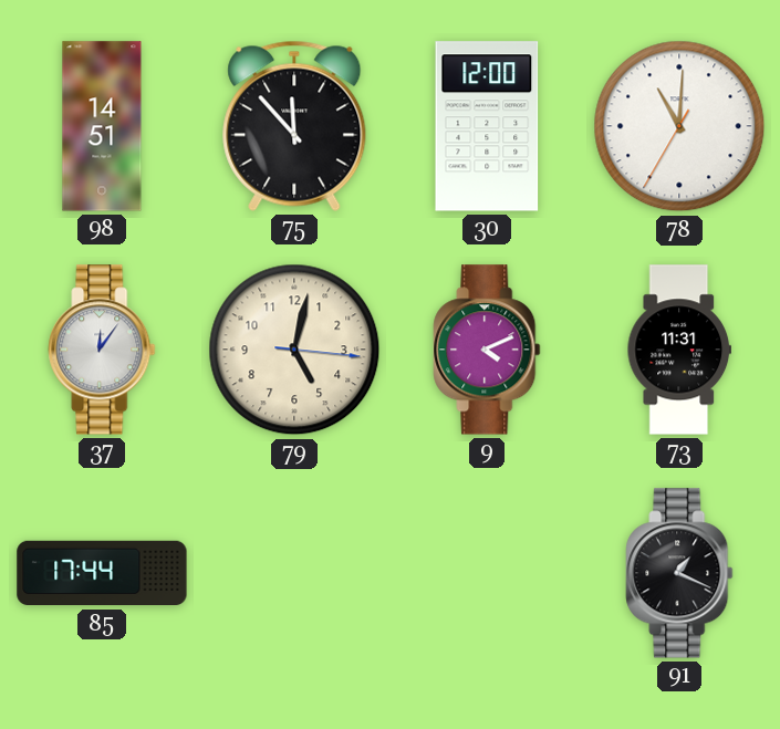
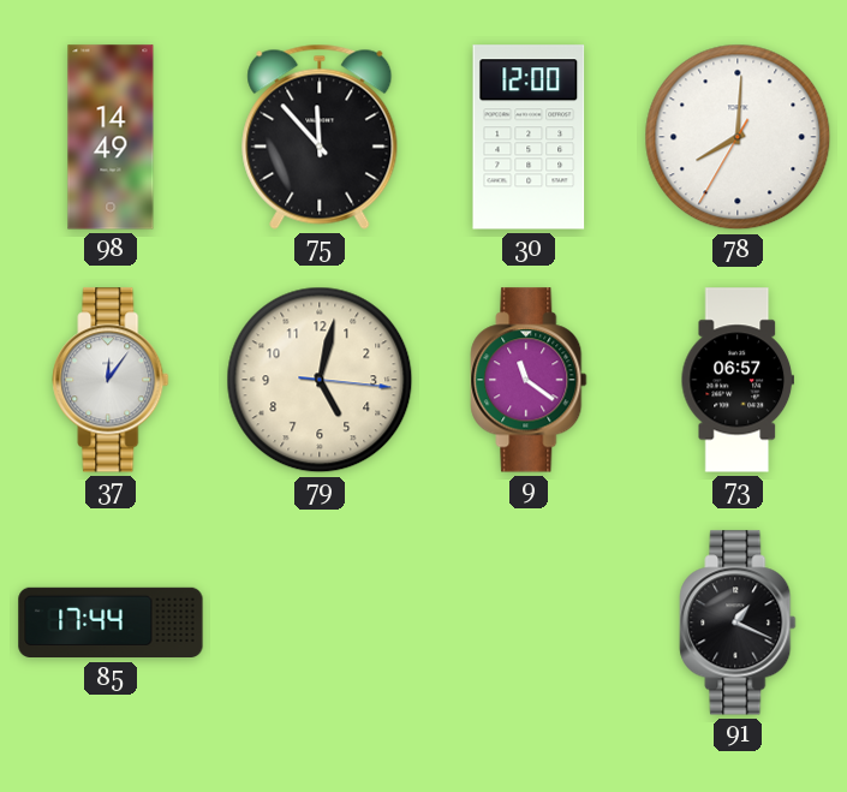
98: 14:51 -> 14:49 (111, 137)
78: 11:00 -> 8:00 (738, 137)
9: 4:11 -> 11:21 (529, 380)
73: 11:31 -> 06:57 (736, 380)
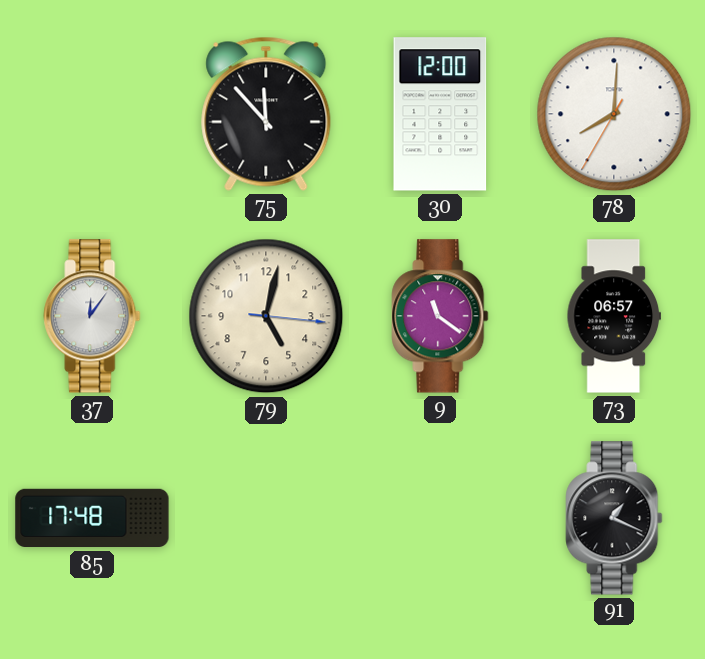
98: 14:49 -> none (111, 137)
85: 17:44 -> 17:48 (92, 518)
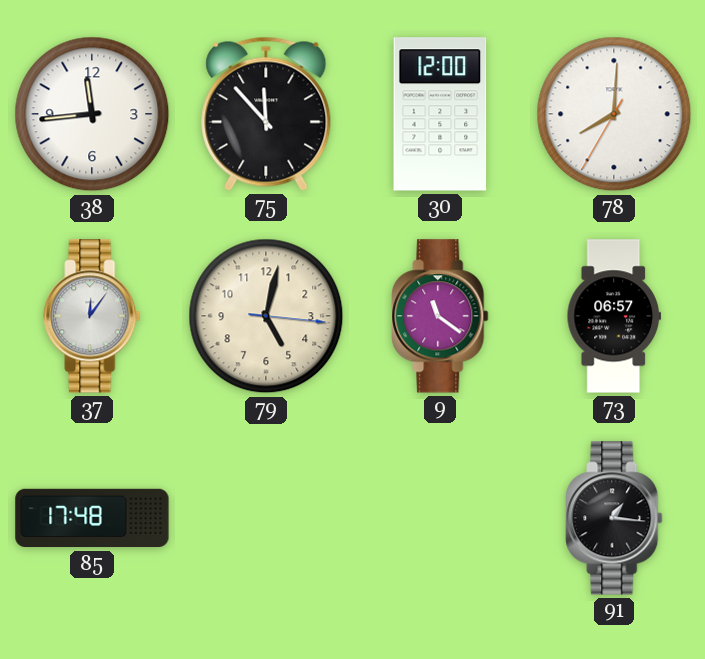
38: none -> 11:44 (92, 114)
91: 1:19 -> 1:16 (614, 518)
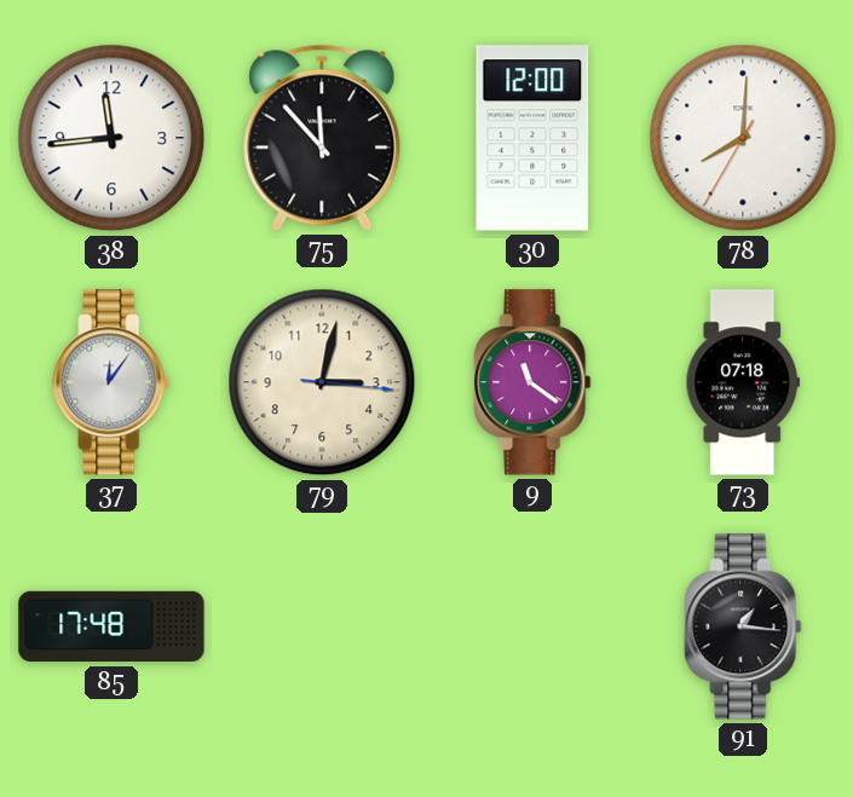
79: 5:02 -> 3:02 (322, 382)
73: 06:57 -> 07:18 (742, 382)
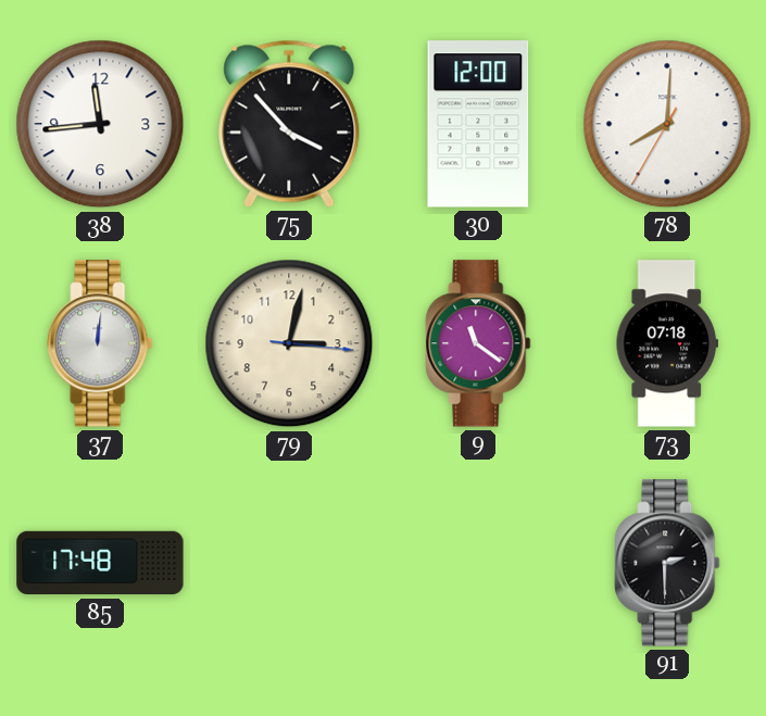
75: 11:53 -> 3:53 (289, 124)
37: 12:06 -> 12:01 (100, 343)
91: 1:16 -> 2:30 (667, 563)
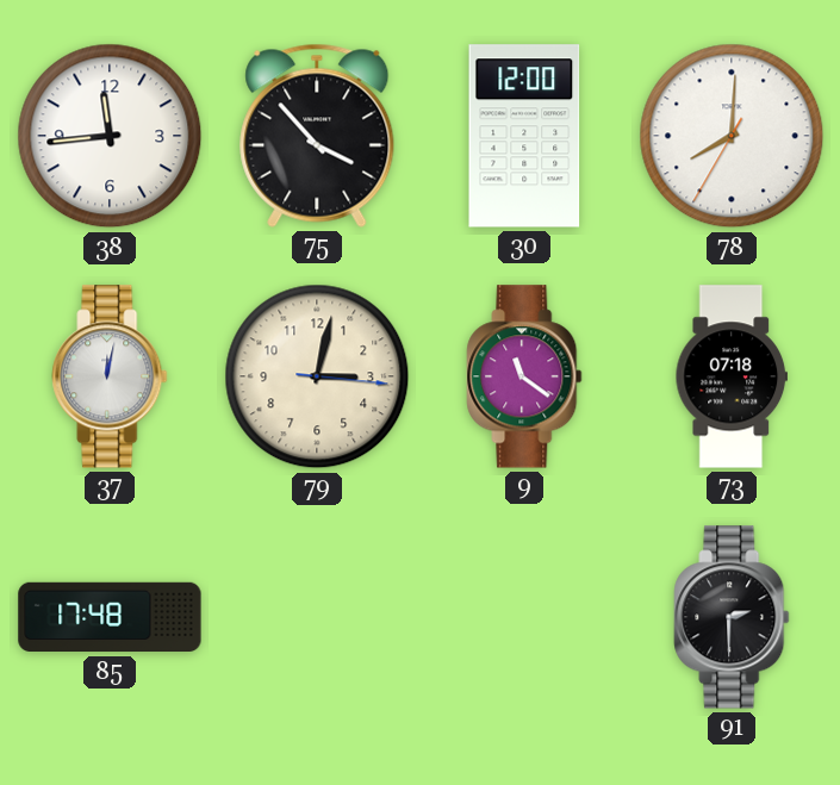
37: 12:01 -> 12:02 (110, 376)
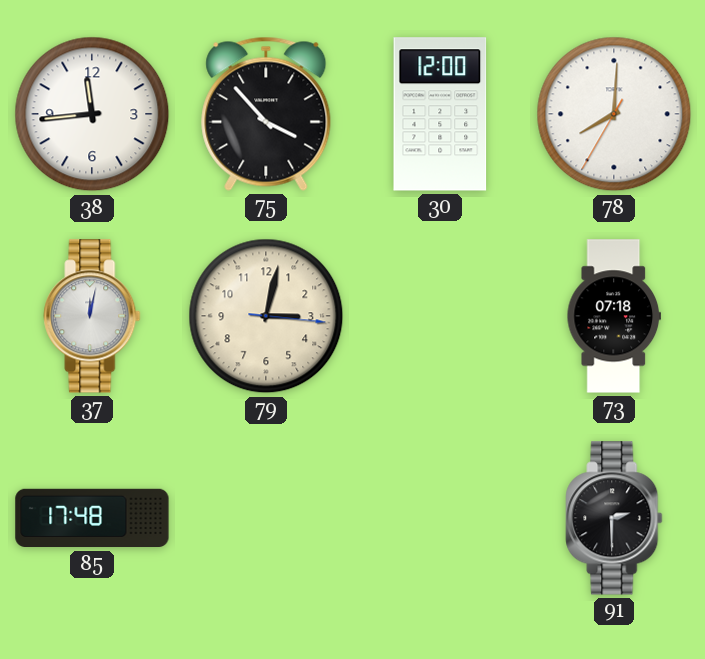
9: 11:21 -> none (524, 376)
